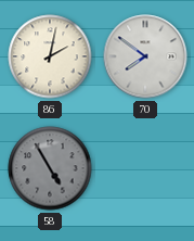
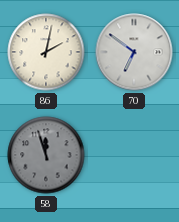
70: 7:51 -> 6:51 (134, 52)
58: 4:55 -> 11:57 (46, 155)
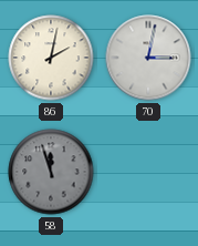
70: 6:51 -> 3:02 (148, 58)
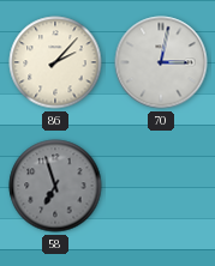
86: 2:02 -> 2:07 (55, 62)
58: 11:57 -> 6:57 (55, 186)
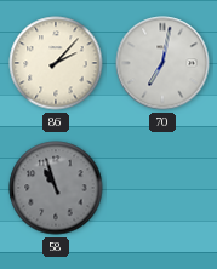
70: 3:02 -> 7:02 (162, 63)
58: 6:57 -> 10:57 (56, 188)
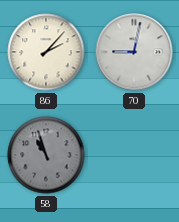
70: 7:02 -> 9:02 (134, 52)
